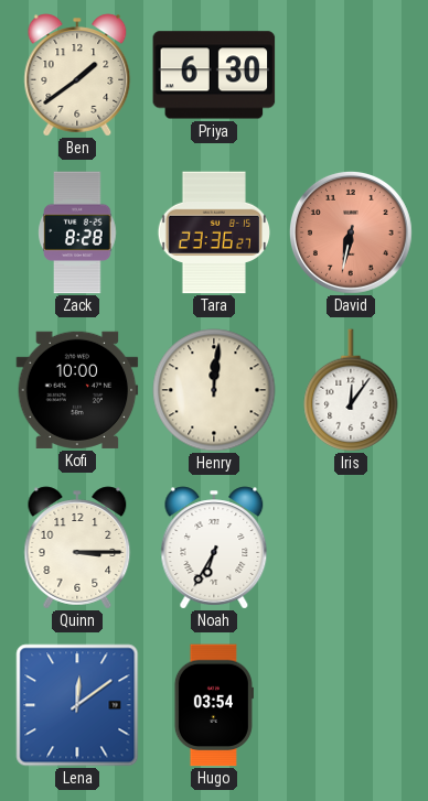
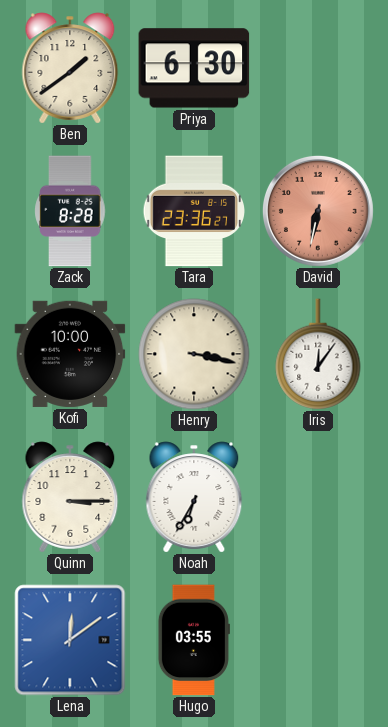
Henry: 12:01 -> 3:17 (194, 354)
Hugo: 03:54 -> 03:55 (194, 640)
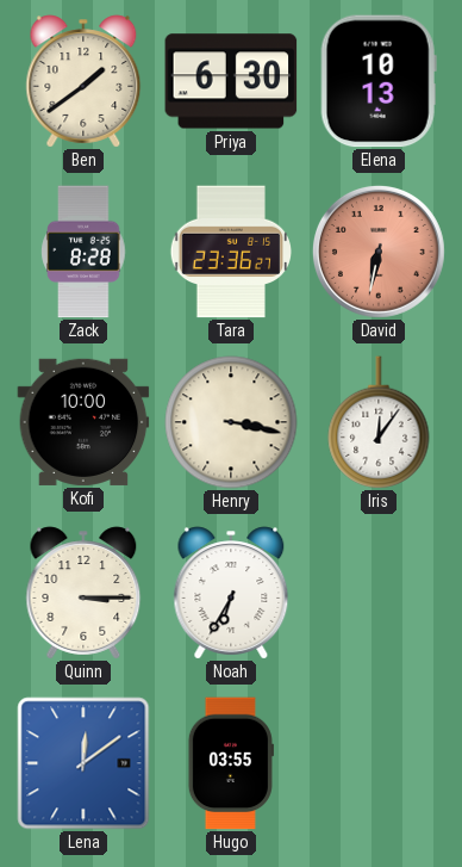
Elena: none -> 10:13 (379, 81)
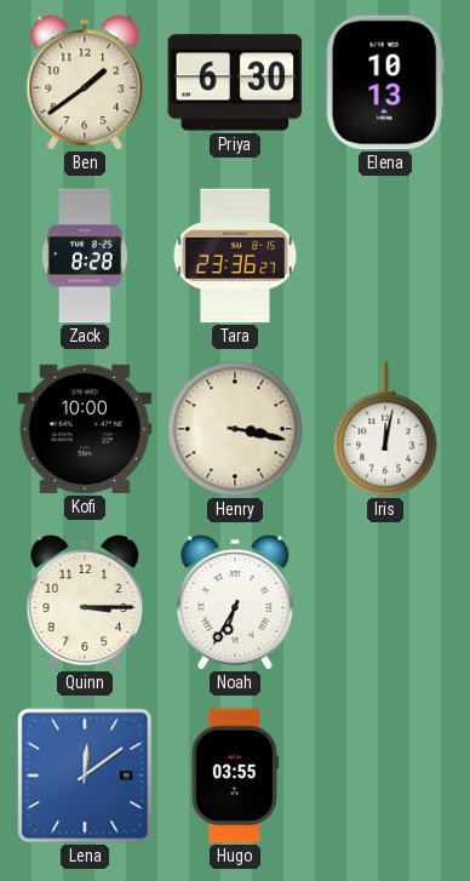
David: 6:32 -> none (379, 252)
Iris: 12:06 -> 12:02 (385, 429)
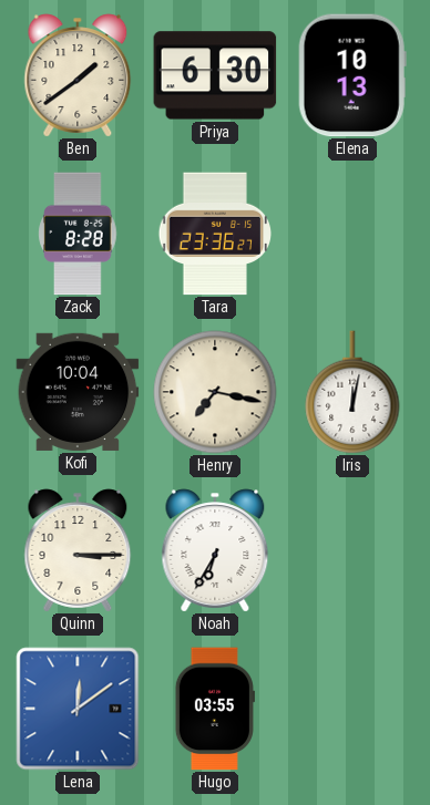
Kofi: 10:00 -> 10:04 (78, 392)
Henry: 3:17 -> 7:17 (215, 392)
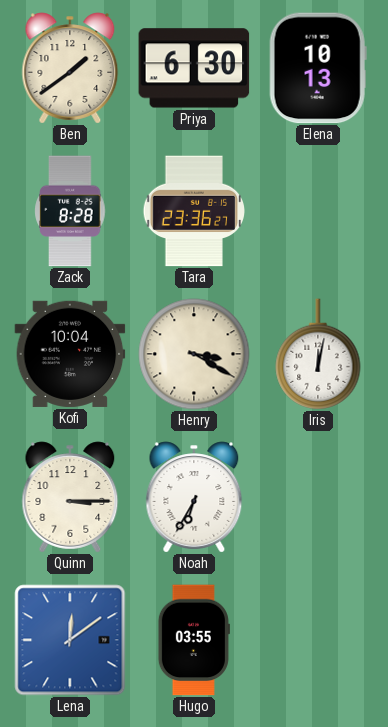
Henry: 7:17 -> 3:20 (194, 354)
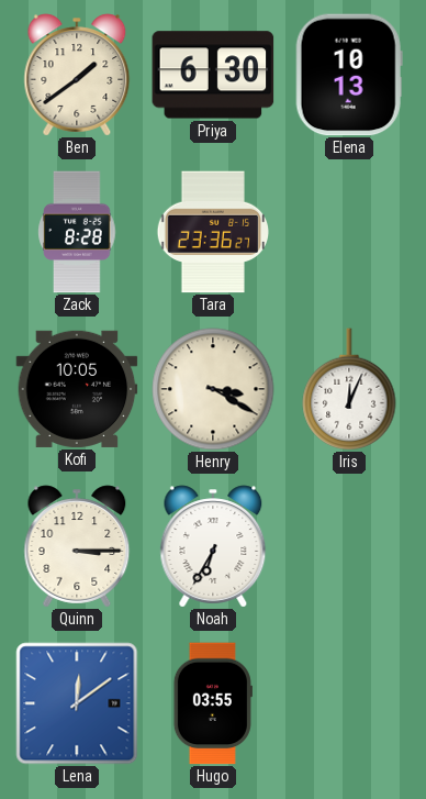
Kofi: 10:04 -> 10:05 (77, 389)
Iris: 12:02 -> 12:04 (349, 389)
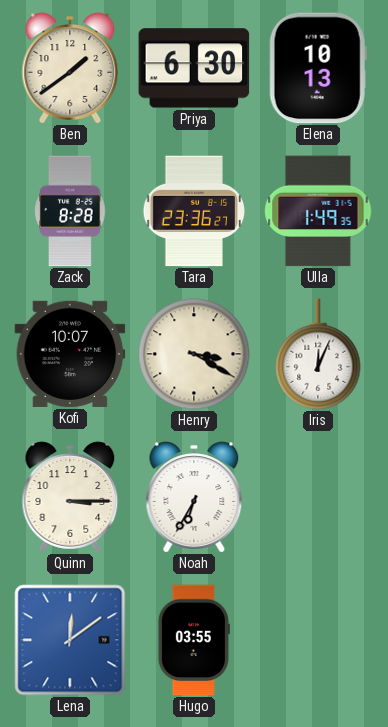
Ulla: none -> 1:49 (318, 211)
Kofi: 10:05 -> 10:07 (70, 354)
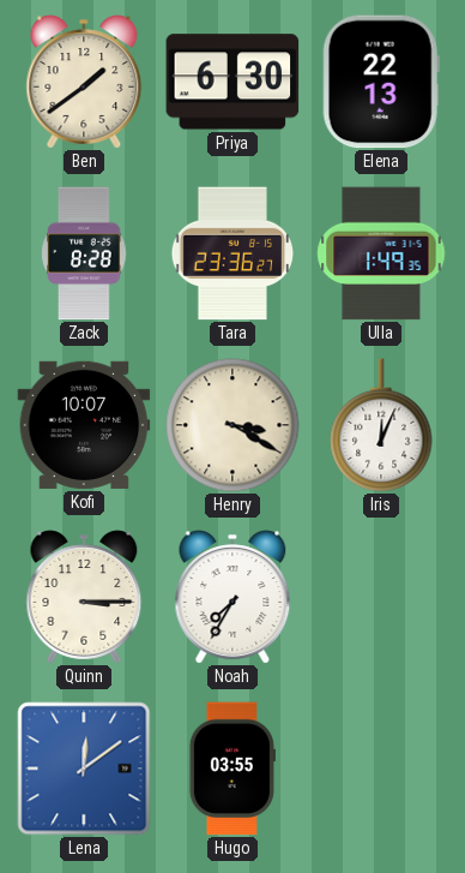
Elena: 10:13 -> 22:13 (381, 82)
Noah: 6:35 -> 7:35 (232, 597)
